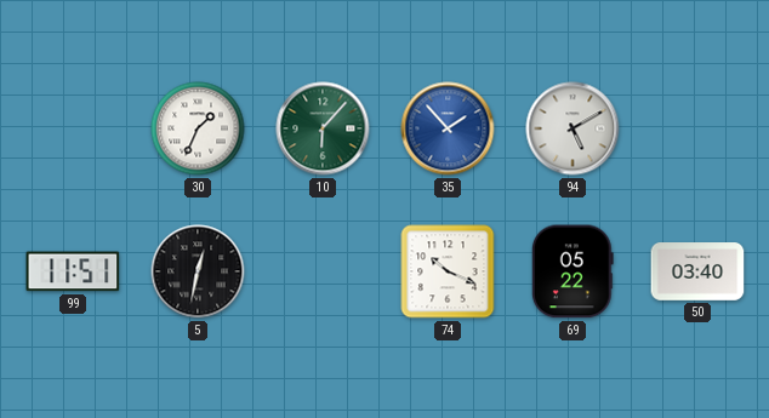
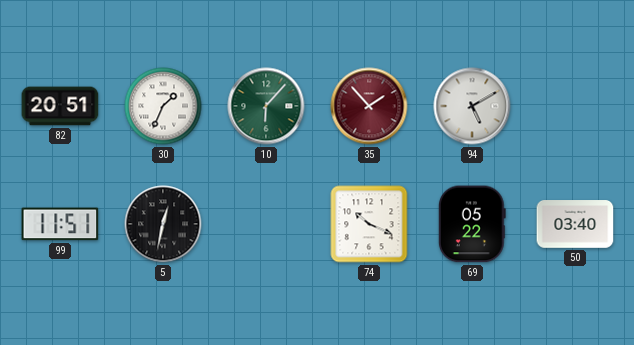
82: none -> 20:51 (60, 106)
35 dial: blue -> burgundy (369, 106)
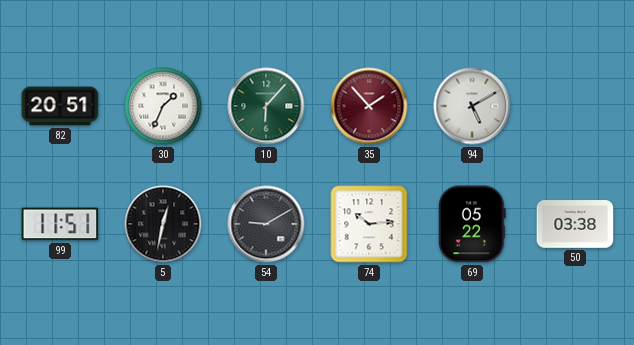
54: none -> 9:10 (266, 224)
74: 10:19 -> 10:14 (369, 224)
50: 03:40 -> 03:38 (575, 224)
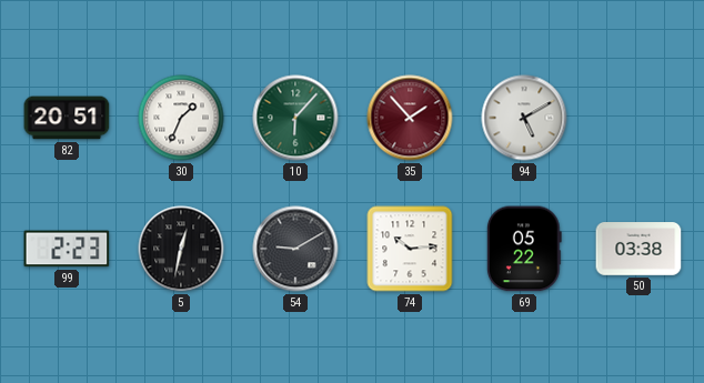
99: 11:51 -> 2:23 (67, 249)
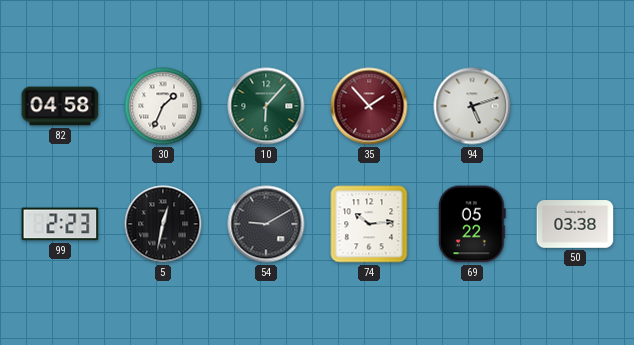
82: 20:51 -> 04:58 (60, 106)
94: 5:10 -> 5:12 (472, 106)
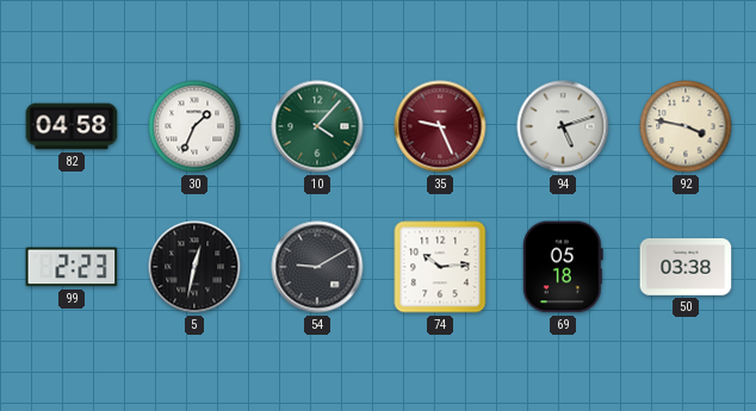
10: 6:07 -> 4:07 (317, 126)
35: 1:53 -> 9:26 (440, 126)
92: none -> 3:47 (686, 126)
69: 05:22 -> 05:18 (563, 267)
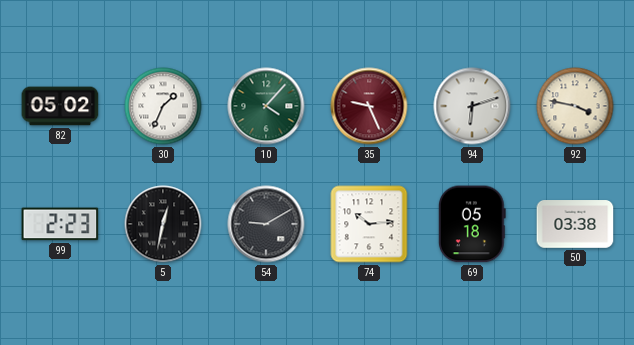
82: 04:58 -> 05:02 (60, 106)
94: 5:12 -> 6:12 (472, 106)
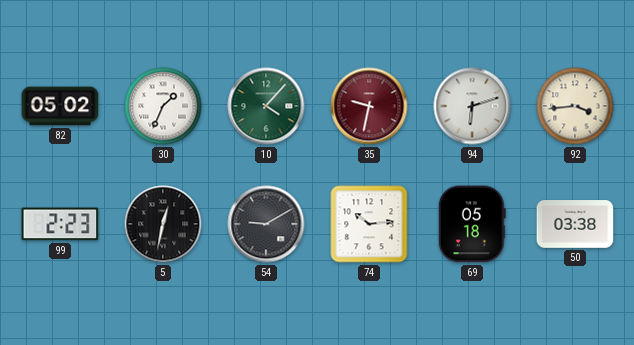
35: 9:26 -> 9:32 (369, 106)
92: 3:47 -> 3:44 (575, 106)
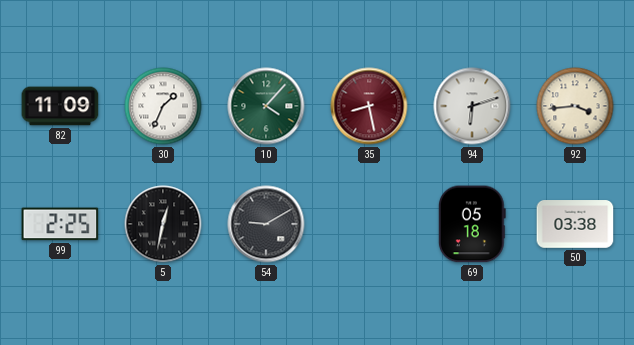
82: 05:02 -> 11:09 (60, 106)
35: 9:32 -> 8:28 (369, 106)
99: 2:23 -> 2:25 (60, 224)
74: 10:14 -> none (369, 224)
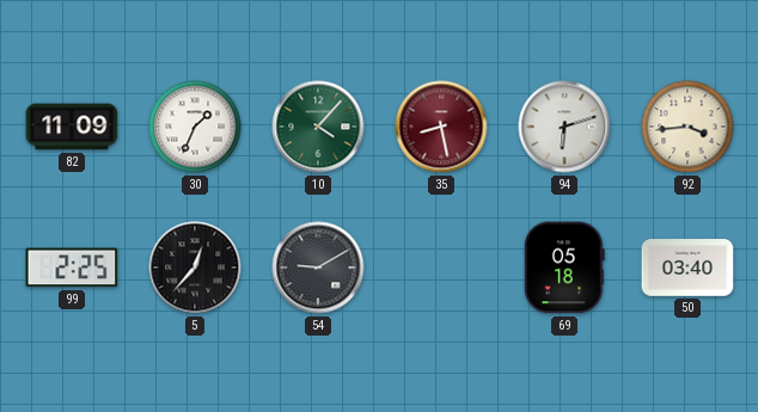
5: 12:32 -> 12:37 (195, 268)
50: 03:38 -> 03:40 (687, 268)
